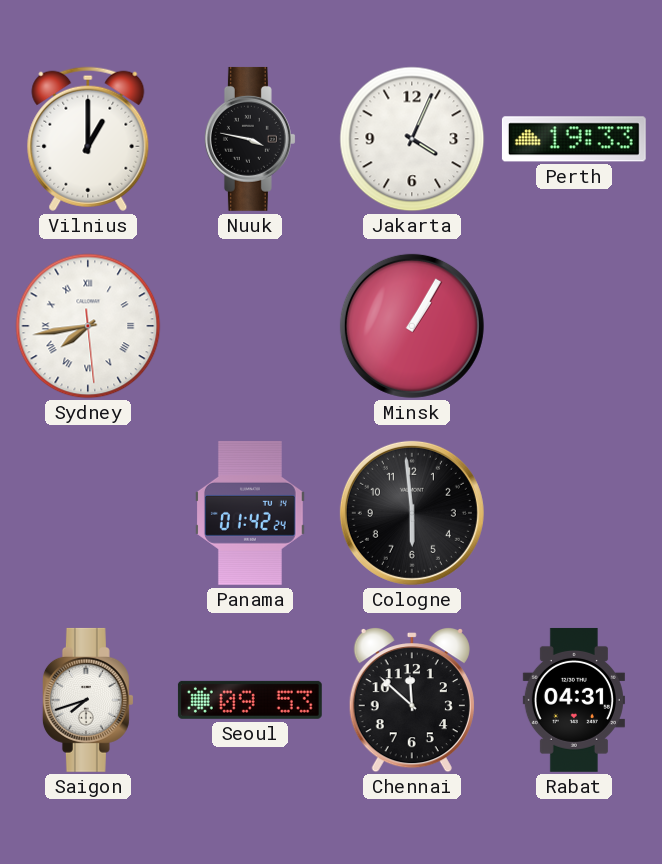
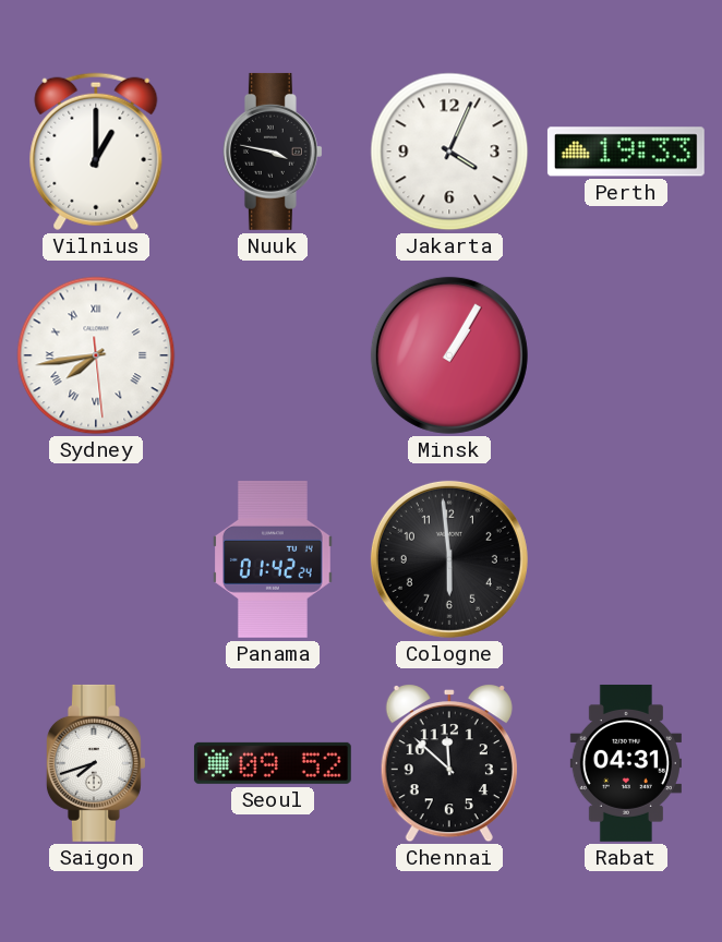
Seoul: 09:53 -> 09:52 (273, 763)
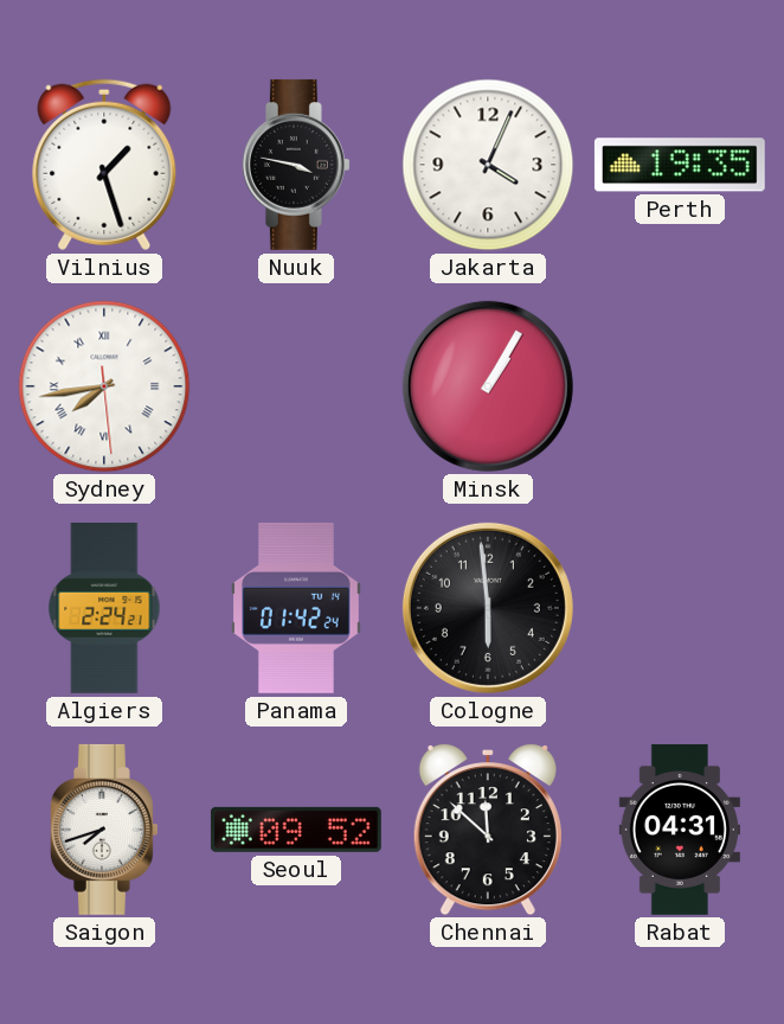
Vilnius: 1:00 -> 1:27 (104, 165)
Perth: 19:33 -> 19:35 (680, 165)
Algiers: none -> 2:24 (104, 608)
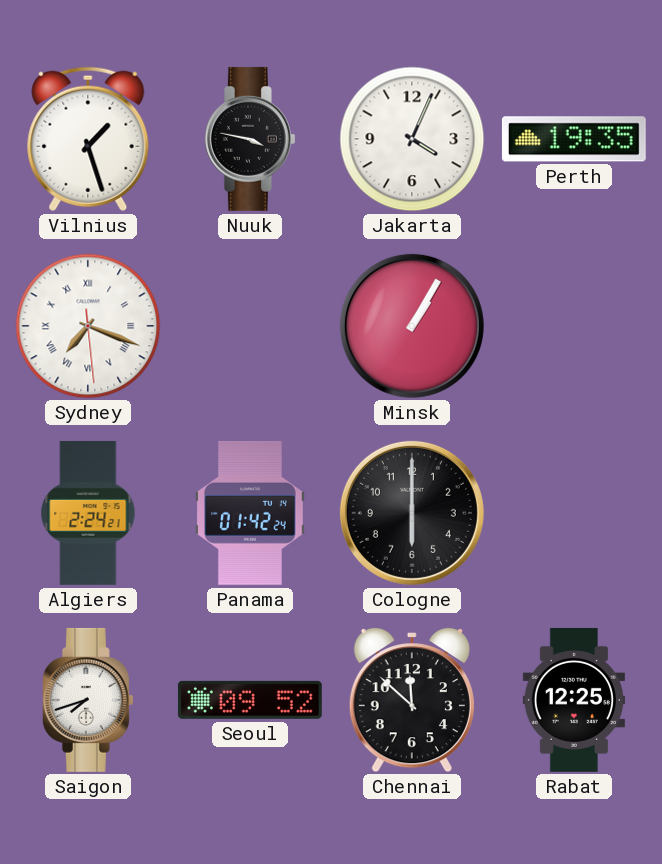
Sydney: 7:43 -> 7:18 (88, 326)
Cologne: 5:59 -> 6:00 (412, 513)
Rabat: 04:31 -> 12:25 (574, 700)
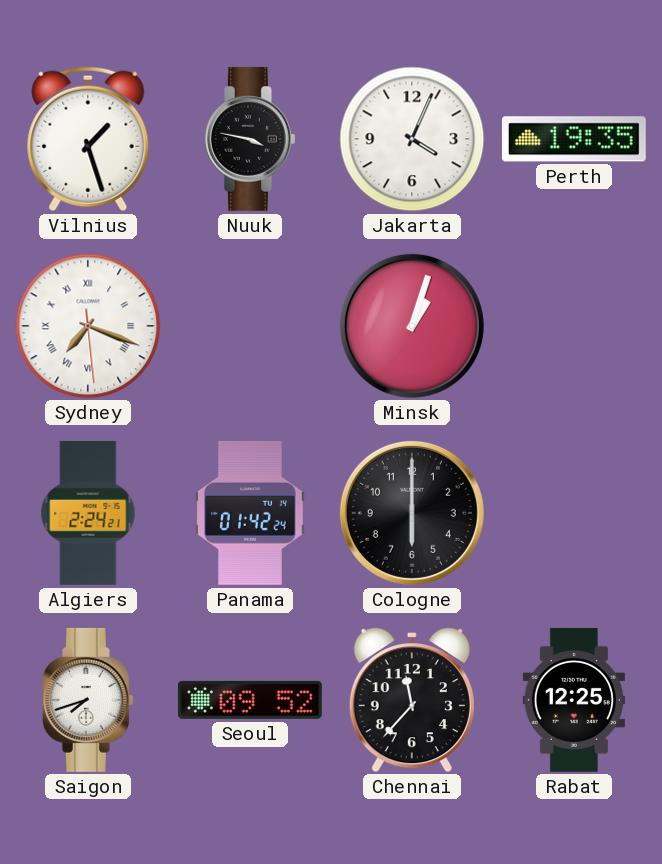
Minsk: 1:05 -> 1:03 (412, 326)
Chennai: 11:52 -> 11:37 (412, 701)
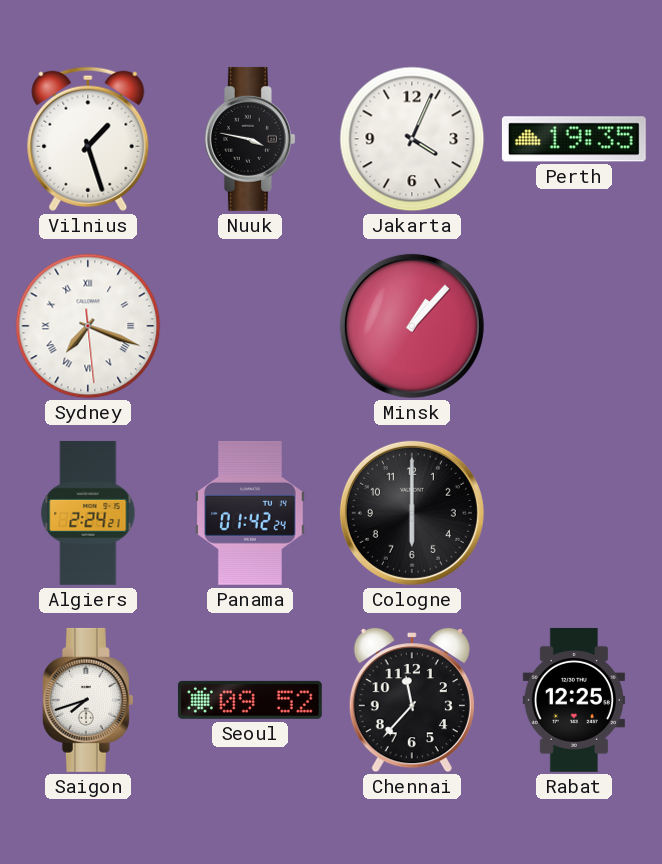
Minsk: 1:03 -> 1:07 (412, 326)
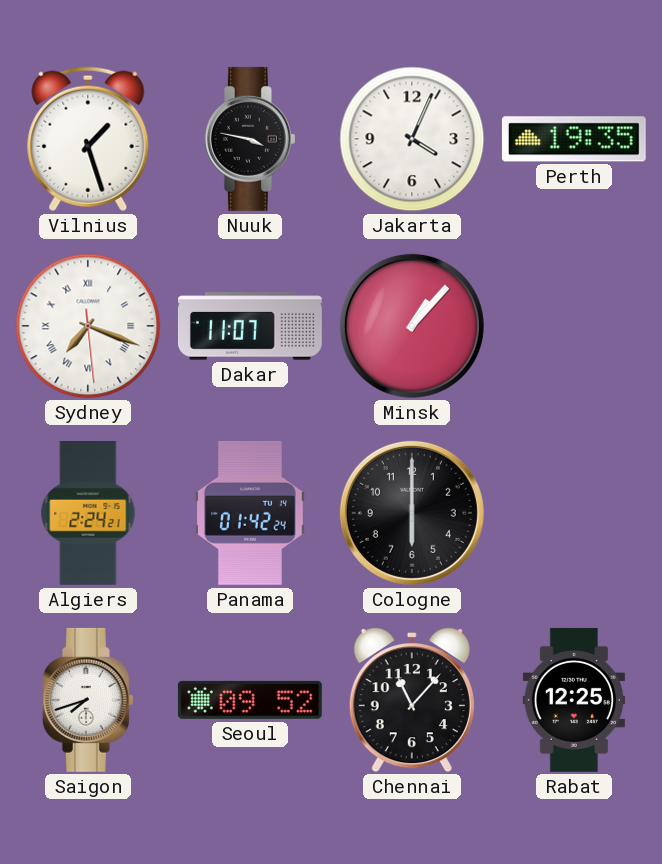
Dakar: none -> 11:07 (250, 326)
Chennai: 11:37 -> 11:07 (412, 701)
